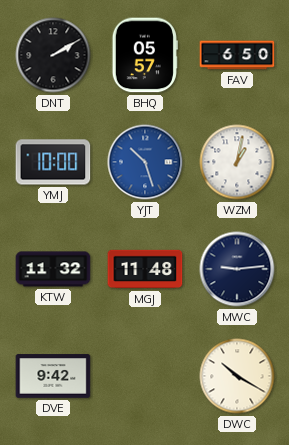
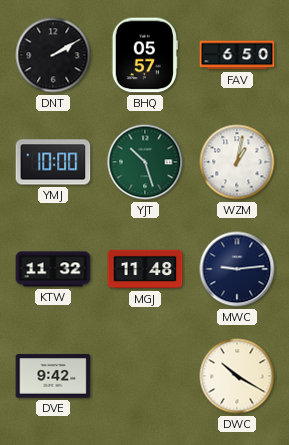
YJT dial: blue -> green (145, 162)
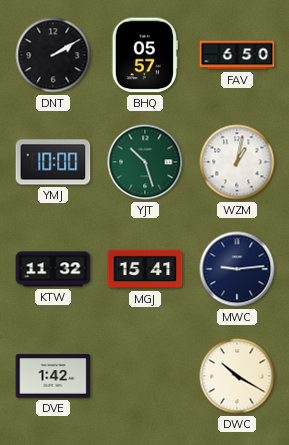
MGJ: 11:48 -> 15:41 (145, 269)
DVE: 9:42 -> 1:42 (53, 376)
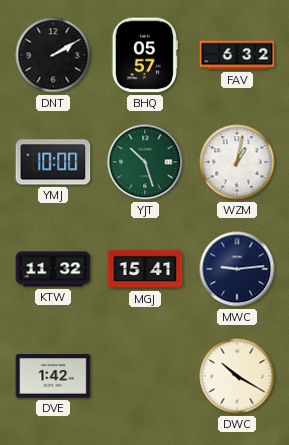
FAV: 6:50 -> 6:32 (237, 55)
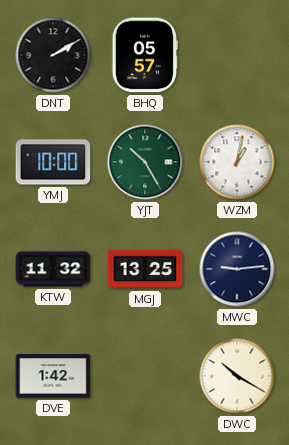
FAV: 6:32 -> none (237, 55)
YJT: 10:27 -> 10:25 (145, 162)
MGJ: 15:41 -> 13:25 (145, 269)
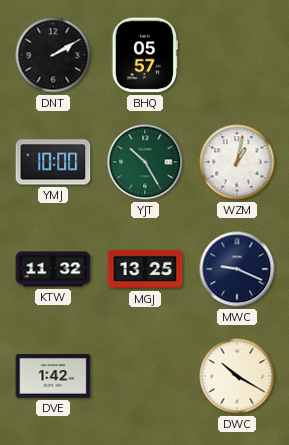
MWC: 9:14 -> 9:19 (237, 269)
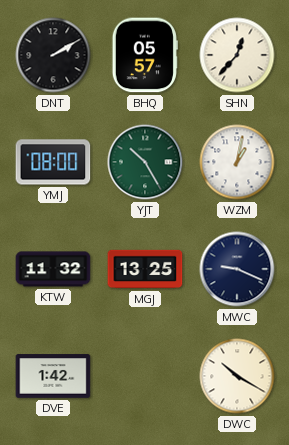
SHN: none -> 12:37 (237, 55)
YMJ: 10:00 -> 08:00 (53, 162)
